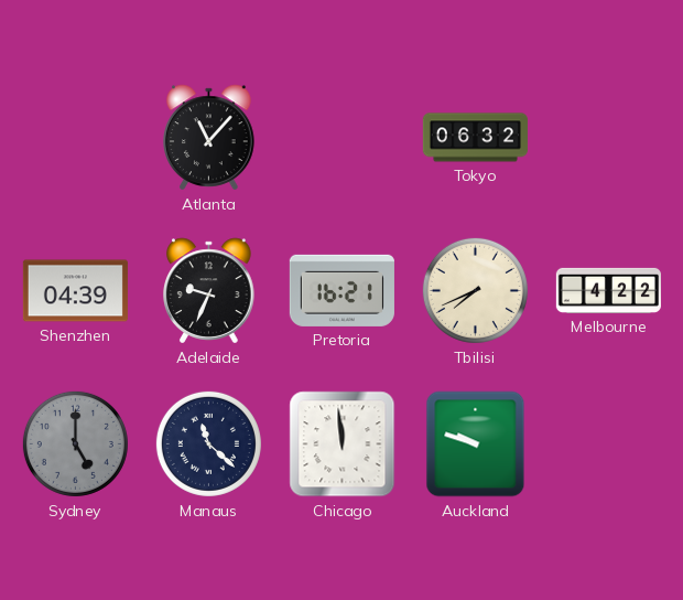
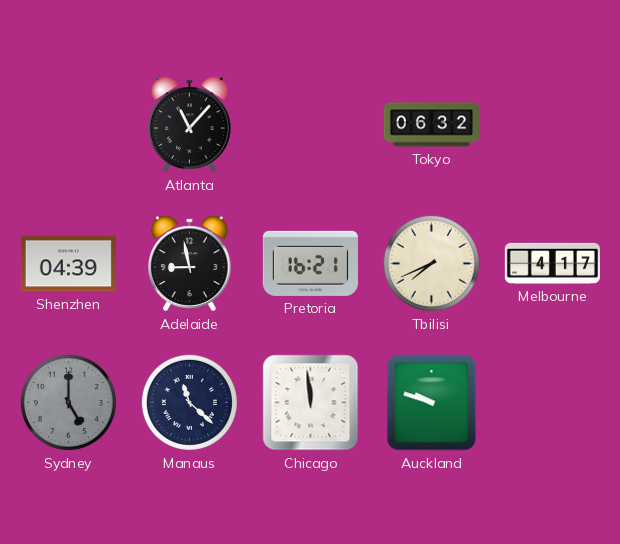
Adelaide: 9:34 -> 8:58 (190, 264)
Melbourne: 4:22 -> 4:17 (552, 263)
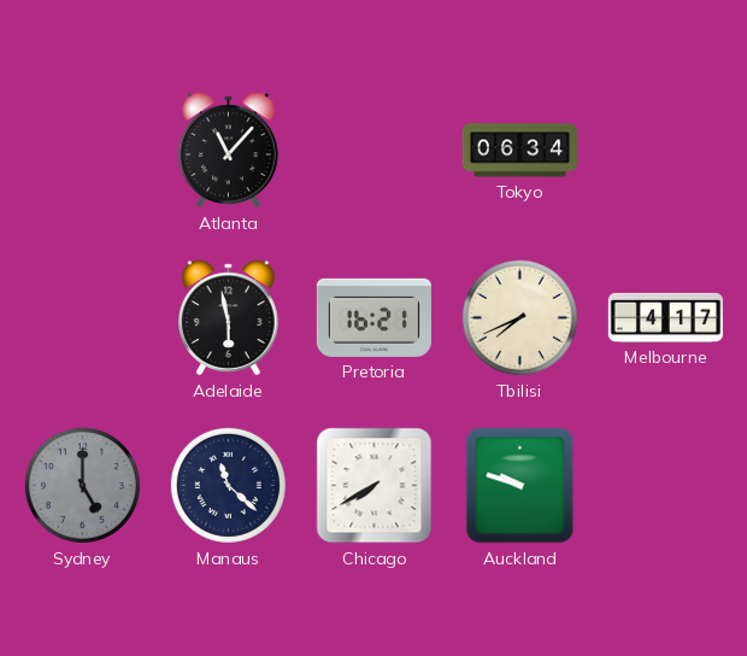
Tokyo: 06:32 -> 06:34 (519, 151)
Shenzhen: 04:39 -> none (68, 264)
Adelaide: 8:58 -> 5:58 (229, 318)
Chicago: 11:59 -> 7:40 (375, 486)
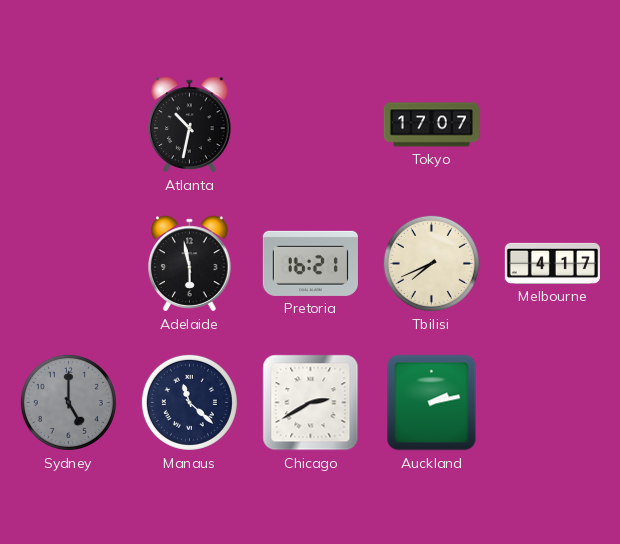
Atlanta: 11:07 -> 10:32 (190, 125)
Tokyo: 06:34 -> 17:07 (431, 125)
Chicago: 7:40 -> 2:40 (311, 403)
Auckland: 9:48 -> 2:13 (432, 403)
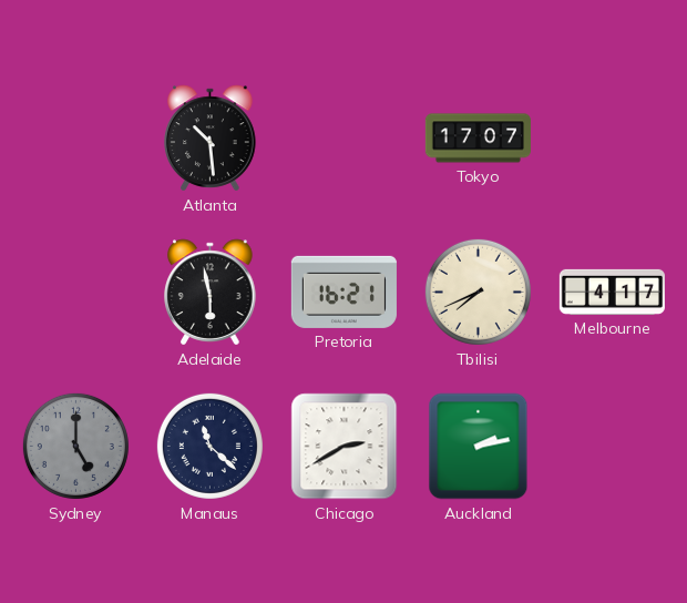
Atlanta: 10:32 -> 10:29 (211, 139)
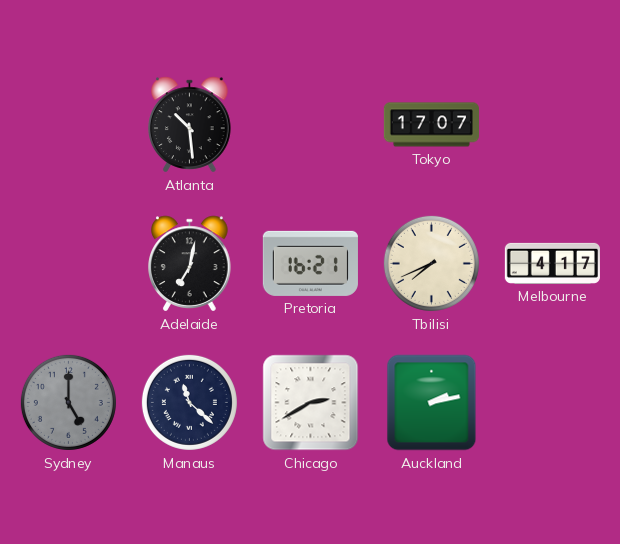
Adelaide: 5:58 -> 7:02 (190, 264)
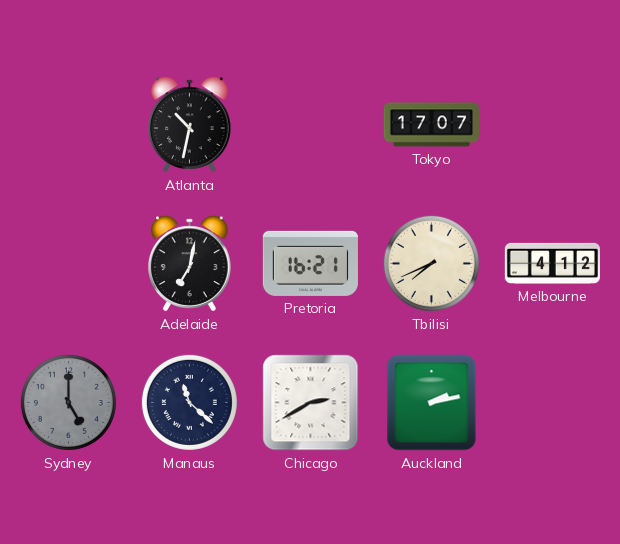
Atlanta: 10:29 -> 10:32 (190, 125)
Melbourne: 4:17 -> 4:12 (552, 263)
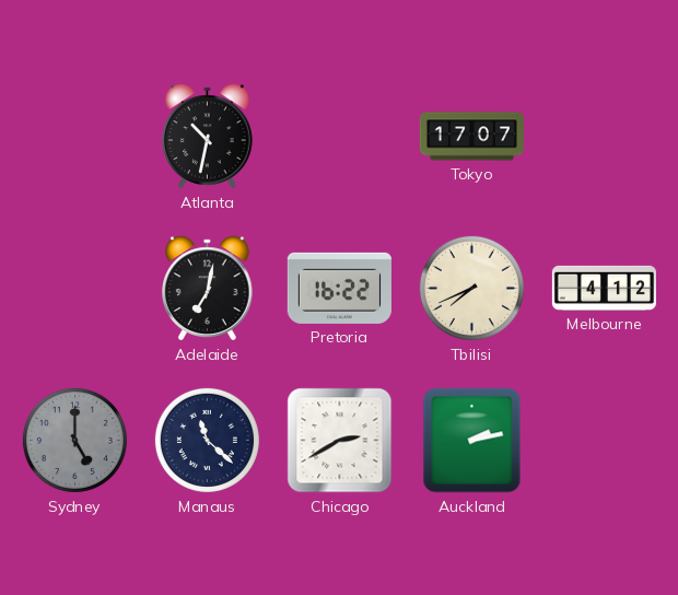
Pretoria: 16:21 -> 16:22 (339, 288)
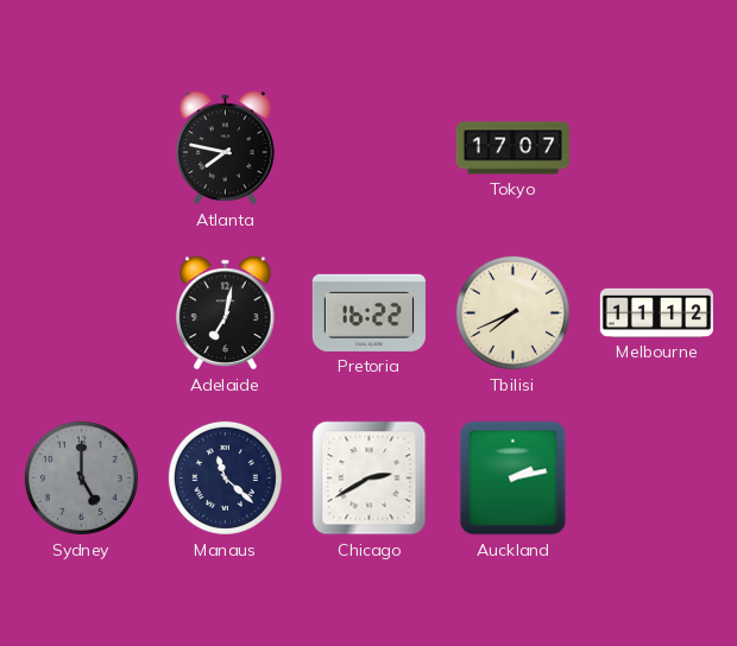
Atlanta: 10:32 -> 7:47 (226, 148)
Melbourne: 4:12 -> 11:12 (656, 312)
